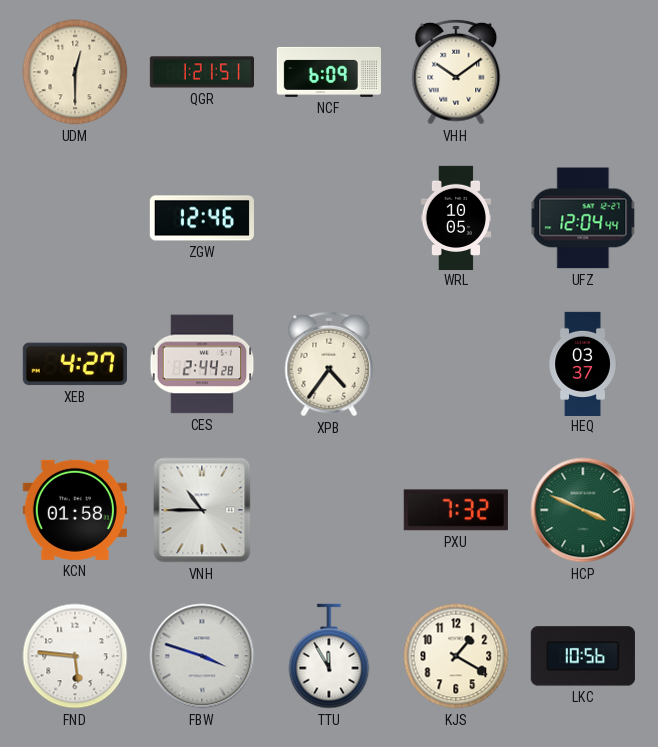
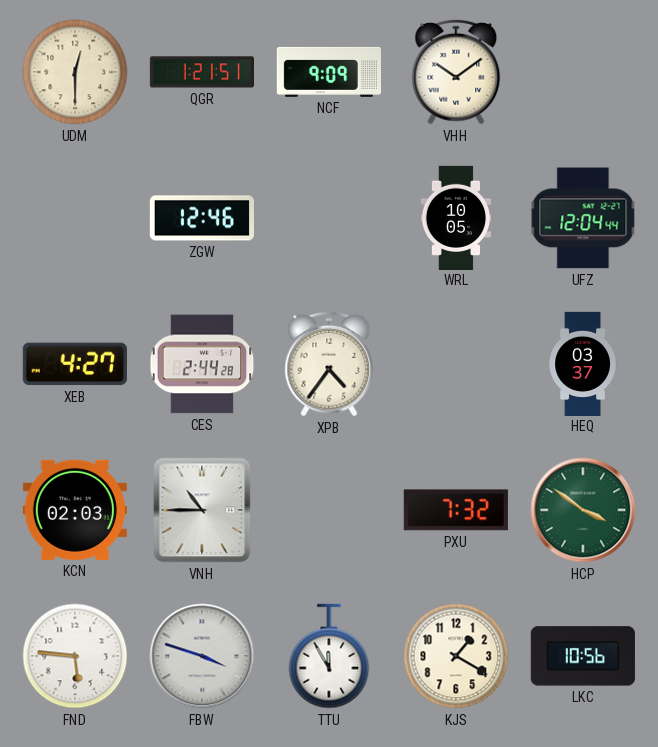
NCF: 6:09 -> 9:09 (329, 72)
KCN: 01:58 -> 02:03 (75, 510)
HCP: 3:49 -> 3:51 (583, 510)
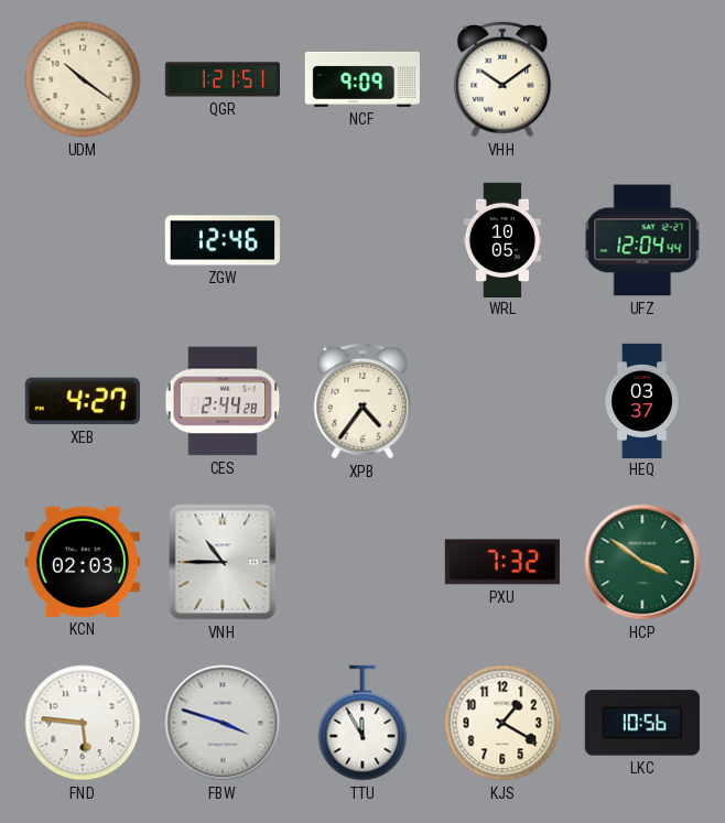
UDM: 12:30 -> 10:21 (83, 79)
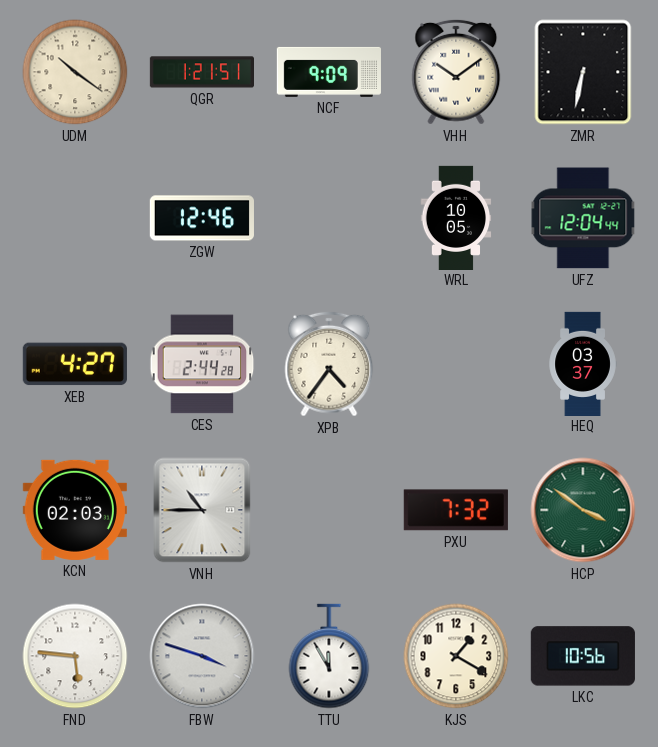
ZMR: none -> 6:32 (583, 72)
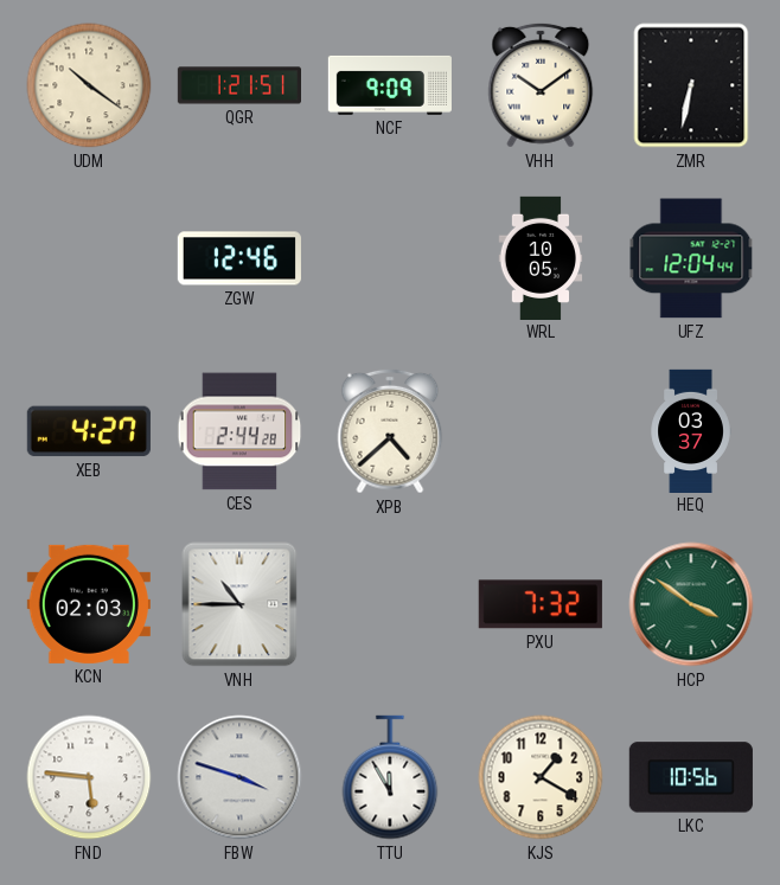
XPB: 4:36 -> 4:38 (390, 431)
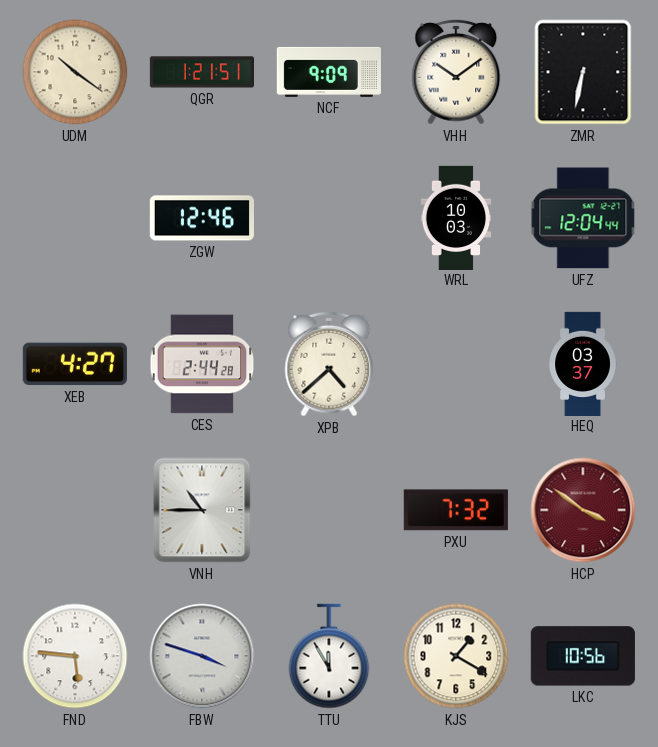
WRL: 10:05 -> 10:03 (456, 217)
KCN: 02:03 -> none (89, 604)
HCP dial: green -> burgundy (583, 510)
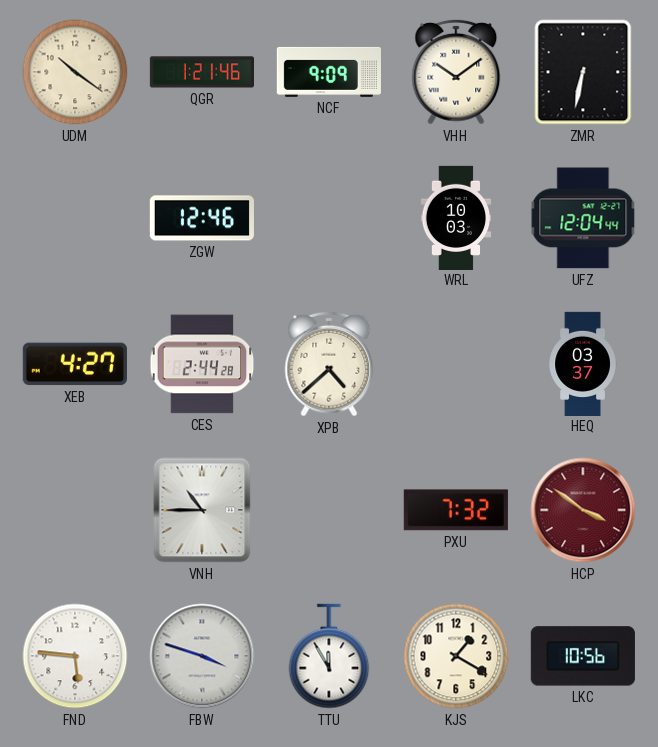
QGR: 1:21:51 -> 1:21:46 (201, 72)
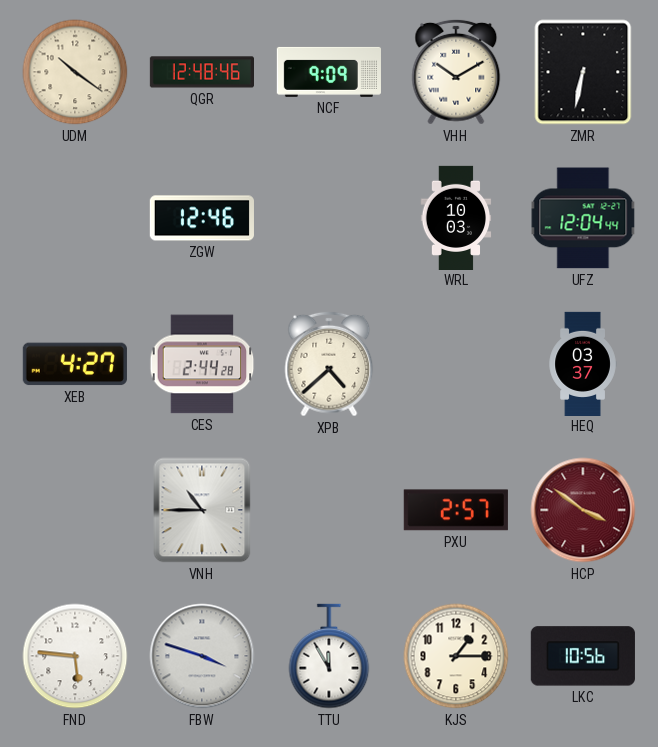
QGR: 1:21 -> 12:48 (201, 72)
VHH: 10:09 -> 10:10 (456, 72)
PXU: 7:32 -> 2:57 (456, 510)
KJS: 1:20 -> 1:15 (456, 656)
